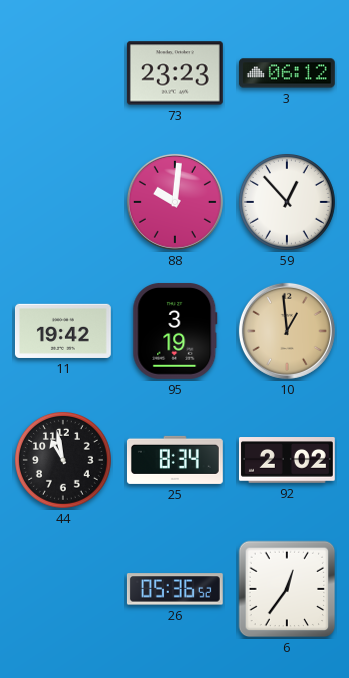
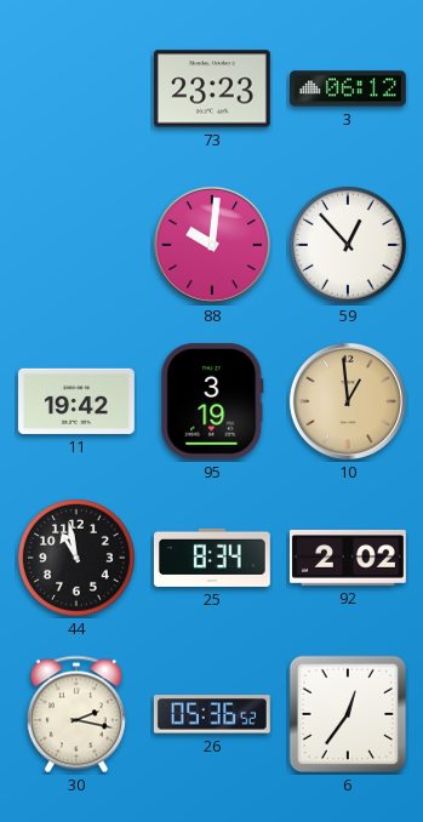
30: none -> 2:17 (76, 714)
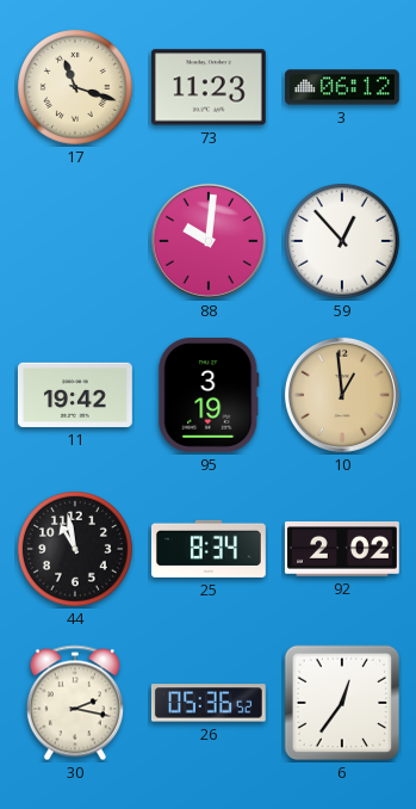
17: none -> 11:18 (76, 88)
73: 23:23 -> 11:23 (209, 87)
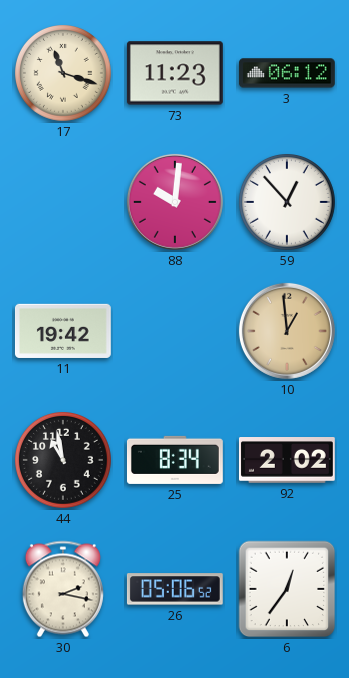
95: 3:19 -> none (209, 395)
26: 05:36 -> 05:06 (175, 589)
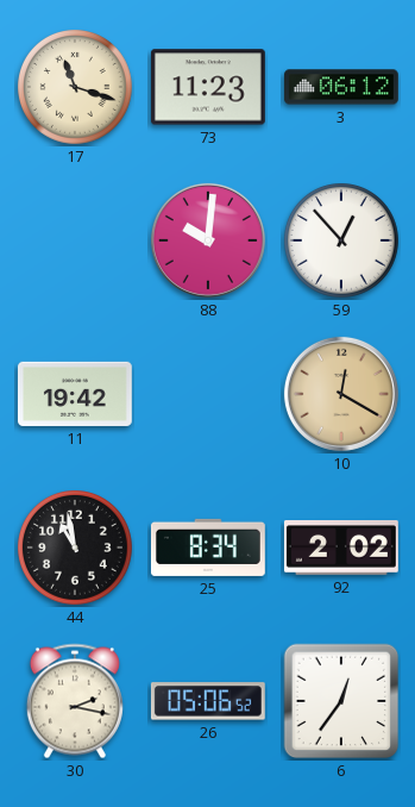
10: 12:59 -> 12:20 (341, 394)
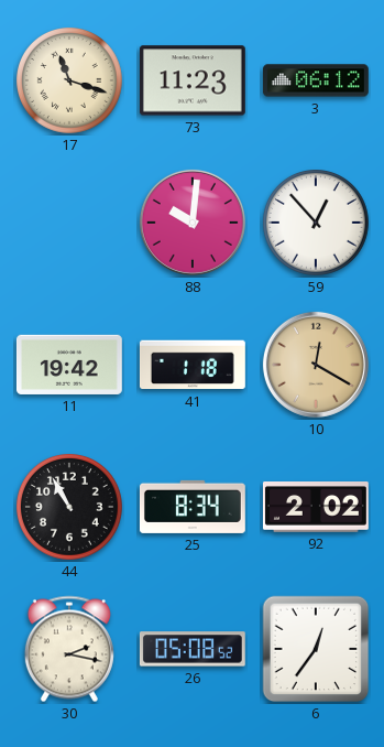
41: none -> 1:18 (193, 365)
44: 10:58 -> 10:55 (70, 508)
26: 05:06 -> 05:08 (193, 649)
